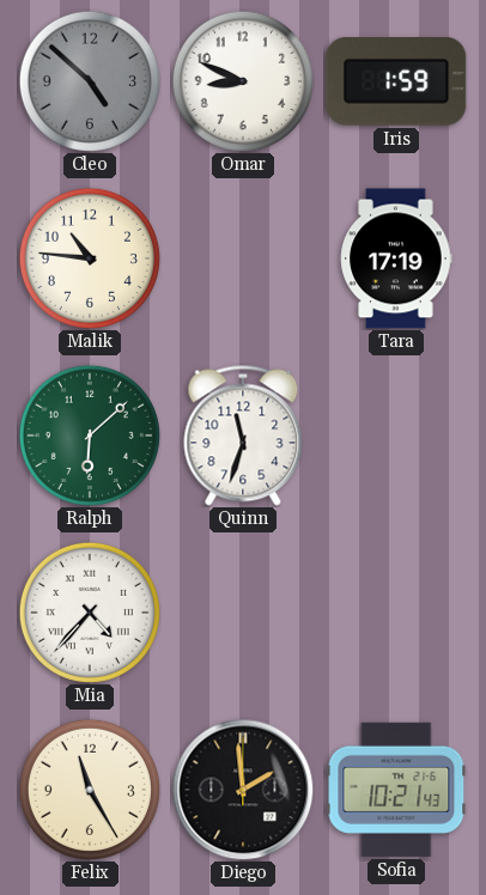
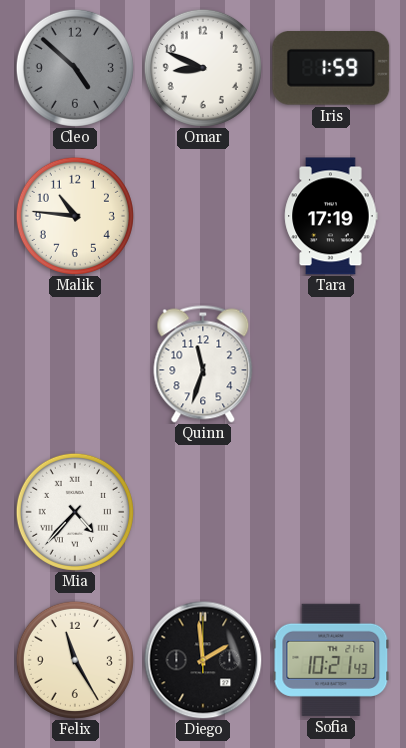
Ralph: 6:08 -> none (90, 436)
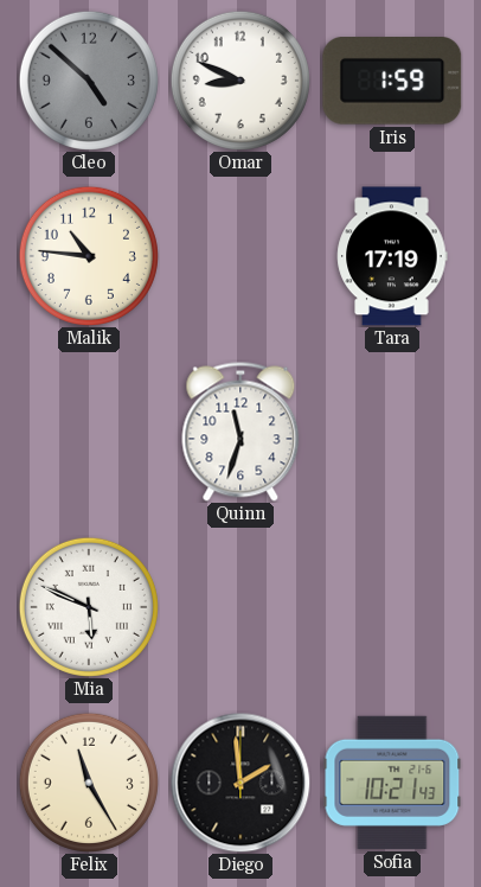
Mia: 4:37 -> 5:49 (89, 607)
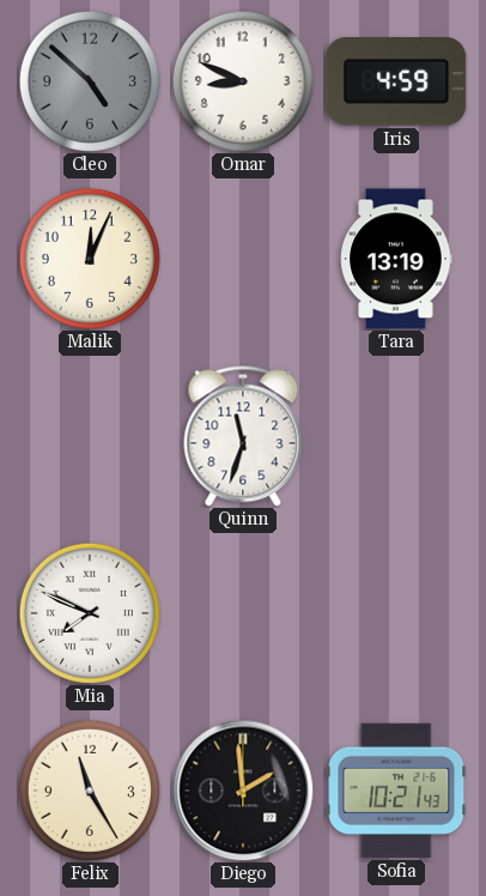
Iris: 1:59 -> 4:59 (396, 83)
Malik: 10:46 -> 12:04 (90, 259)
Tara: 17:19 -> 13:19 (396, 259)
Mia: 5:49 -> 7:49 (90, 613)
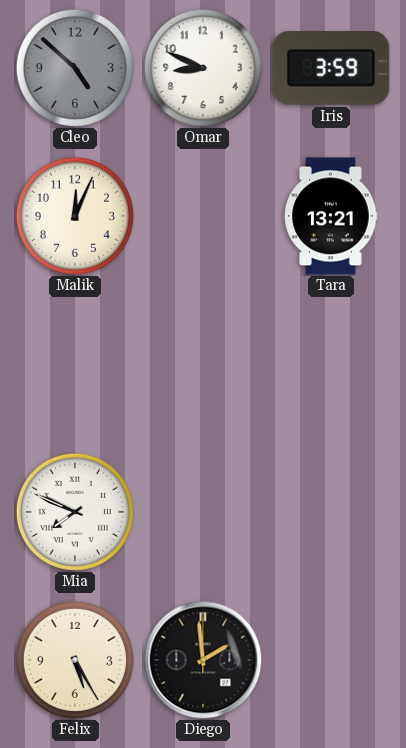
Iris: 4:59 -> 3:59 (331, 69)
Tara: 13:19 -> 13:21 (331, 216)
Quinn: 11:33 -> none (243, 436)
Felix: 11:25 -> 5:25 (75, 660)
Sofia: 10:21 -> none (396, 791)
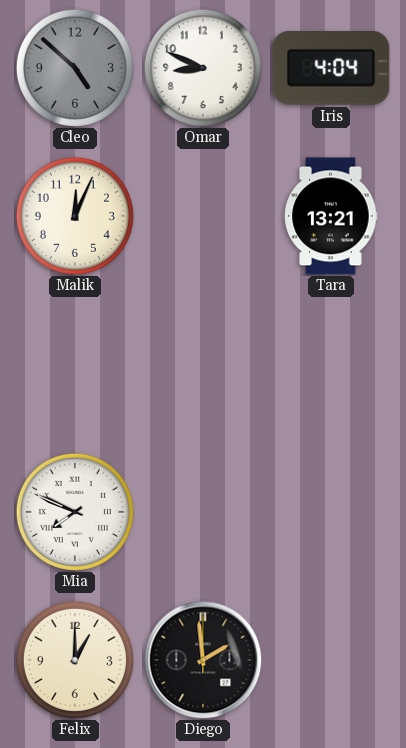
Iris: 3:59 -> 4:04 (331, 69)
Felix: 5:25 -> 1:00 (75, 660)
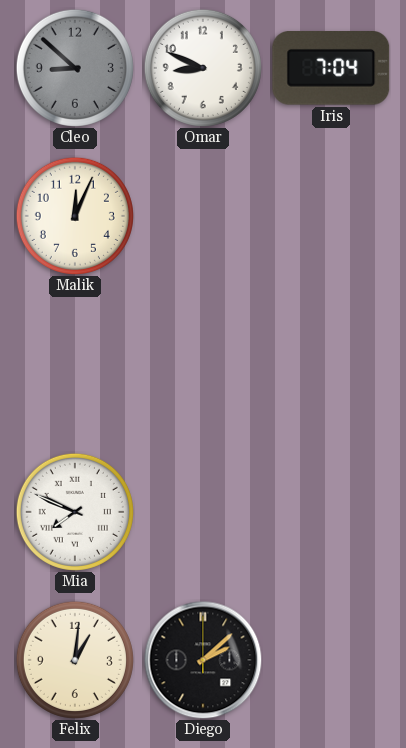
Cleo: 4:52 -> 8:52 (75, 68)
Iris: 4:04 -> 7:04 (331, 69)
Tara: 13:21 -> none (331, 216)
Felix: 1:00 -> 1:01 (75, 660)
Diego: 1:59 -> 2:08 (203, 660)
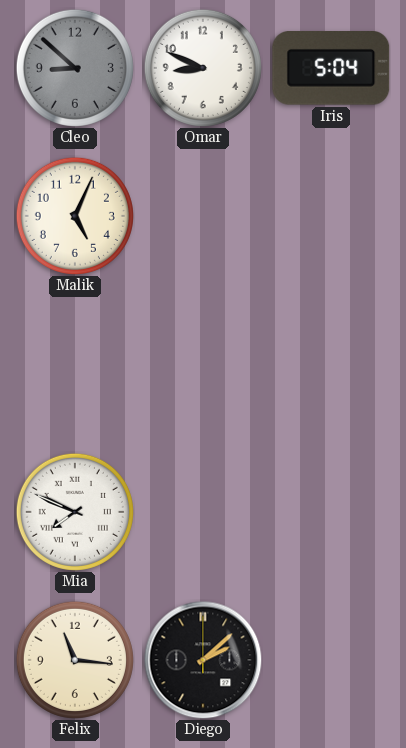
Iris: 7:04 -> 5:04 (331, 69)
Malik: 12:04 -> 5:04 (75, 216)
Felix: 1:01 -> 11:16 (75, 660)
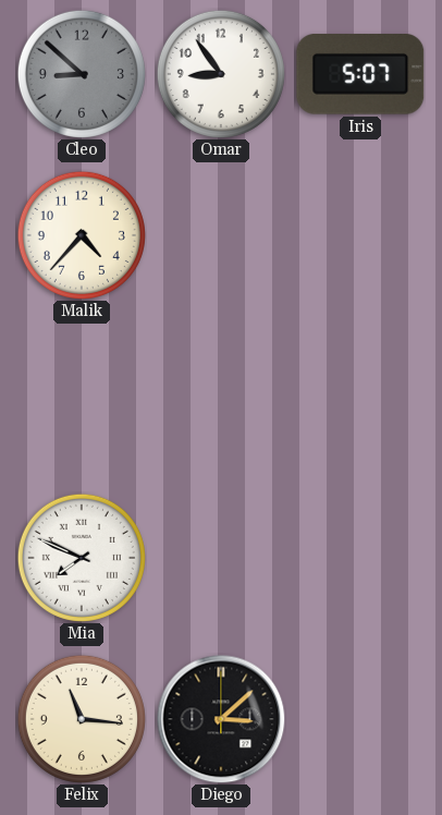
Omar: 8:49 -> 8:54 (221, 74)
Iris: 5:04 -> 5:07 (360, 75)
Malik: 5:04 -> 4:37 (82, 235)
Diego: 2:08 -> 3:08 (221, 719)
